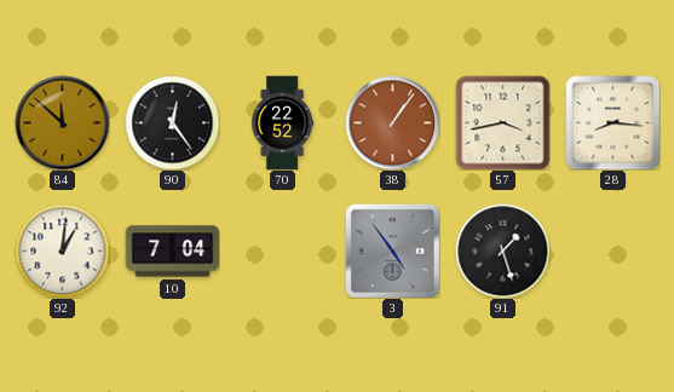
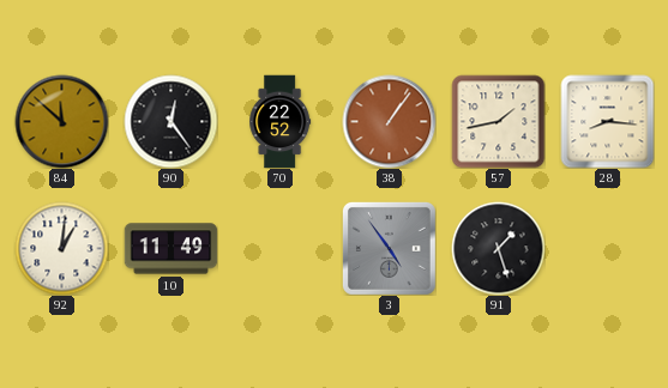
57: 3:43 -> 1:43 (498, 121)
10: 7:04 -> 11:49 (170, 249)
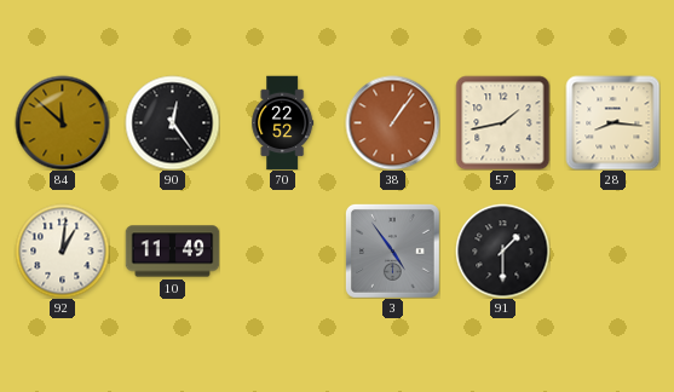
91: 1:27 -> 1:30 (502, 250)
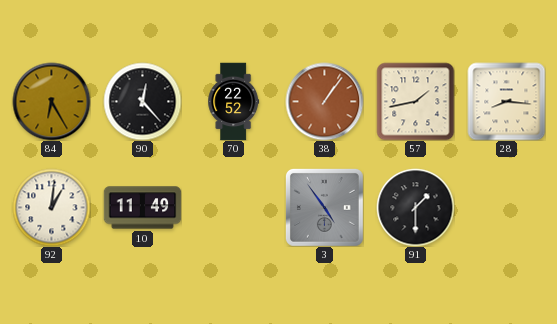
84: 11:52 -> 6:25 (51, 101)
90: 12:24 -> 12:23 (142, 101)
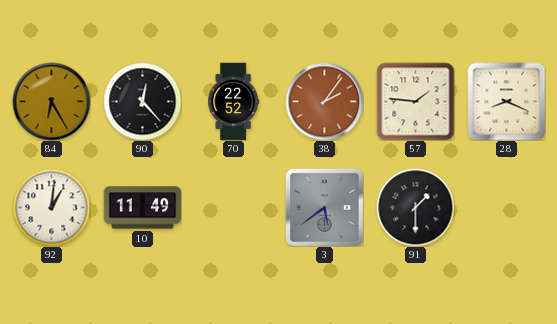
38: 1:06 -> 2:06 (324, 101)
57: 1:43 -> 1:46 (415, 101)
28: 8:16 -> 8:19 (506, 101)
3: 4:54 -> 5:39 (324, 207)
